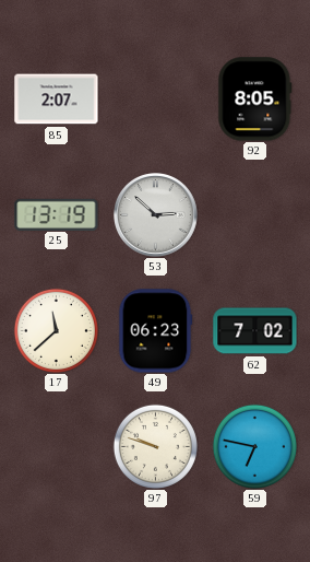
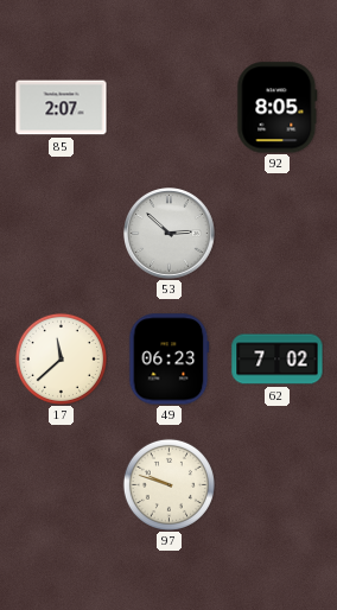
25: 13:19 -> none (57, 214)
59: 6:47 -> none (254, 446)
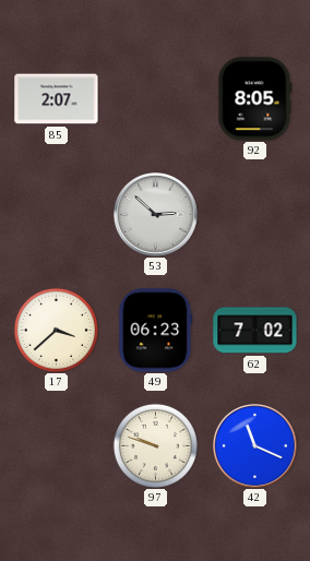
17: 11:38 -> 3:38 (56, 330)
42: none -> 11:19 (255, 446)
